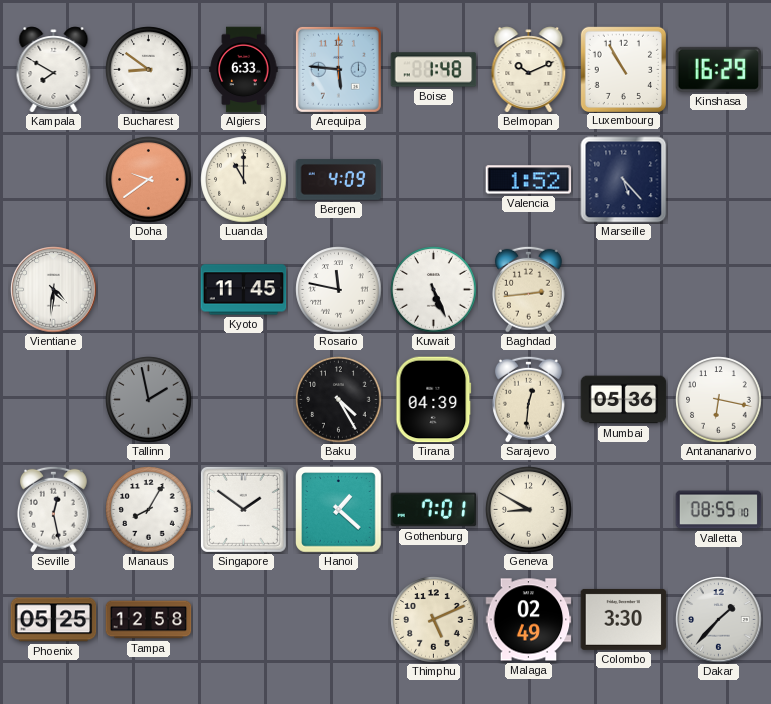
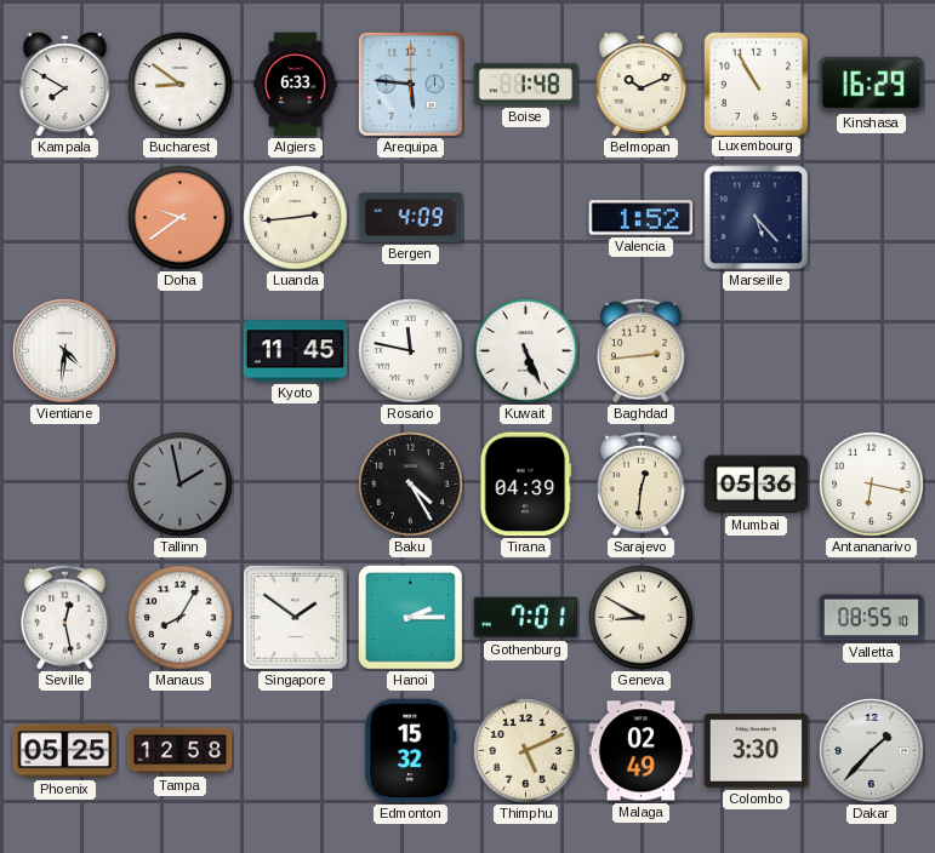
Luanda: 11:00 -> 2:44 (296, 218)
Hanoi: 1:22 -> 2:15 (411, 618)
Edmonton: none -> 15:32 (411, 751)
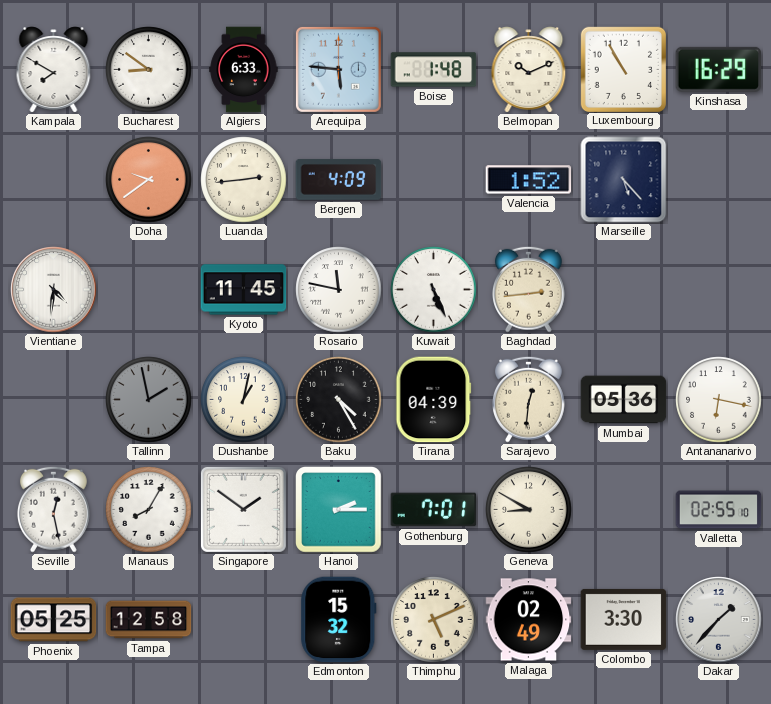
Dushanbe: none -> 1:02 (244, 400)
Valletta: 08:55 -> 02:55 (719, 510)
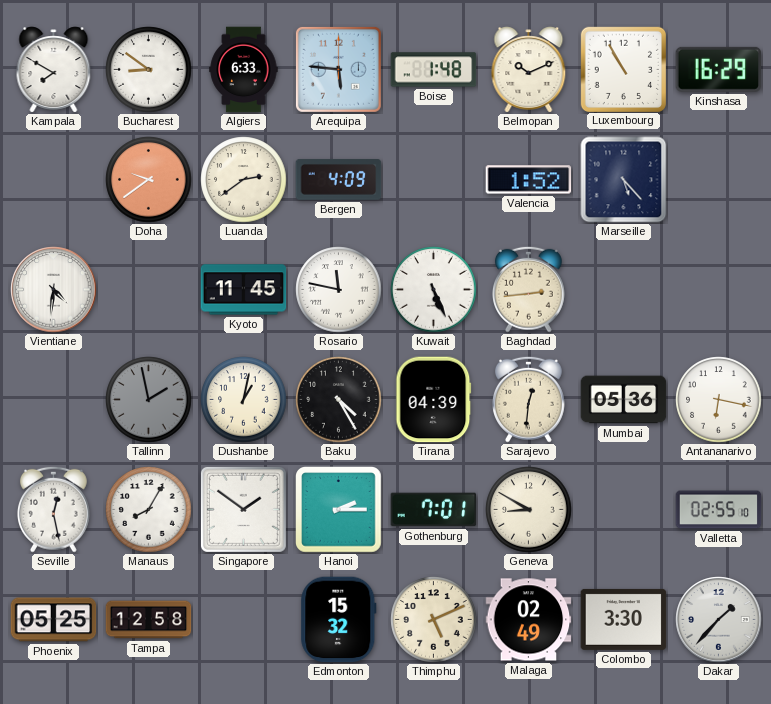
Luanda: 2:44 -> 2:39 (244, 180)
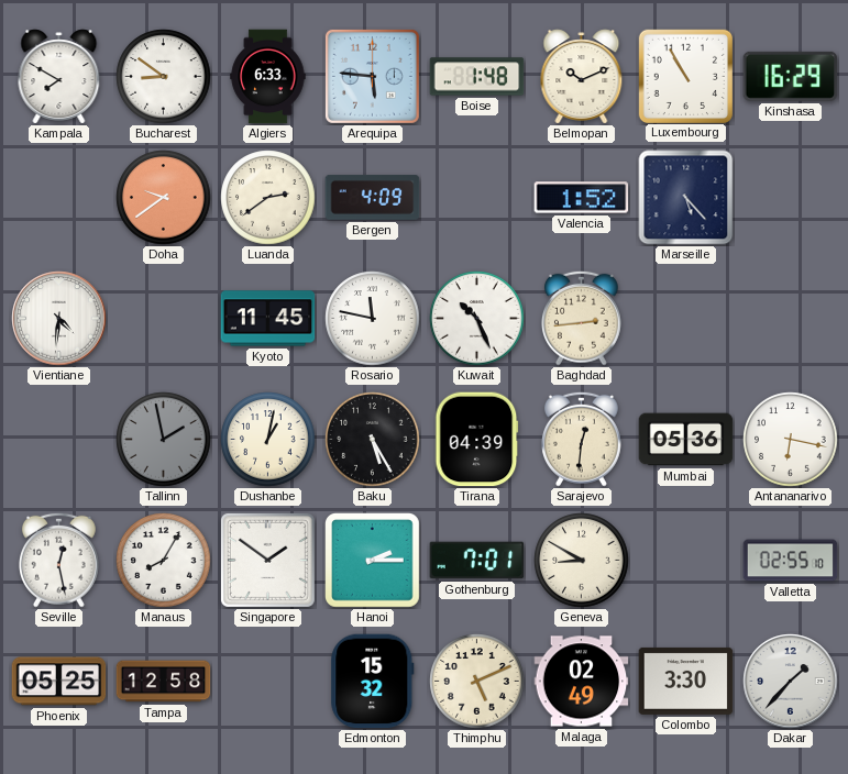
Kuwait: 5:26 -> 10:26 (477, 319)
Baku: 4:25 -> 5:25 (373, 440)
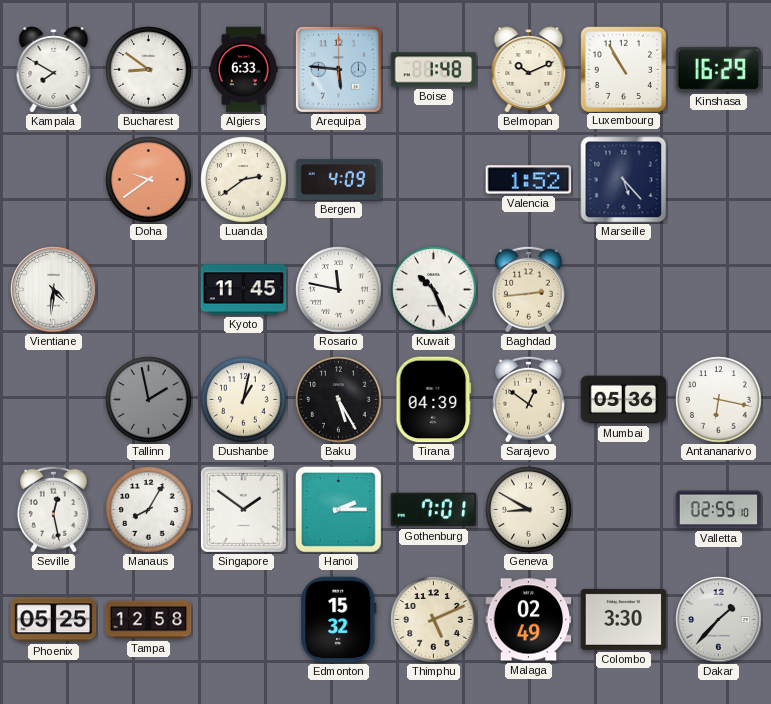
Sarajevo: 12:31 -> 12:51 (528, 399)
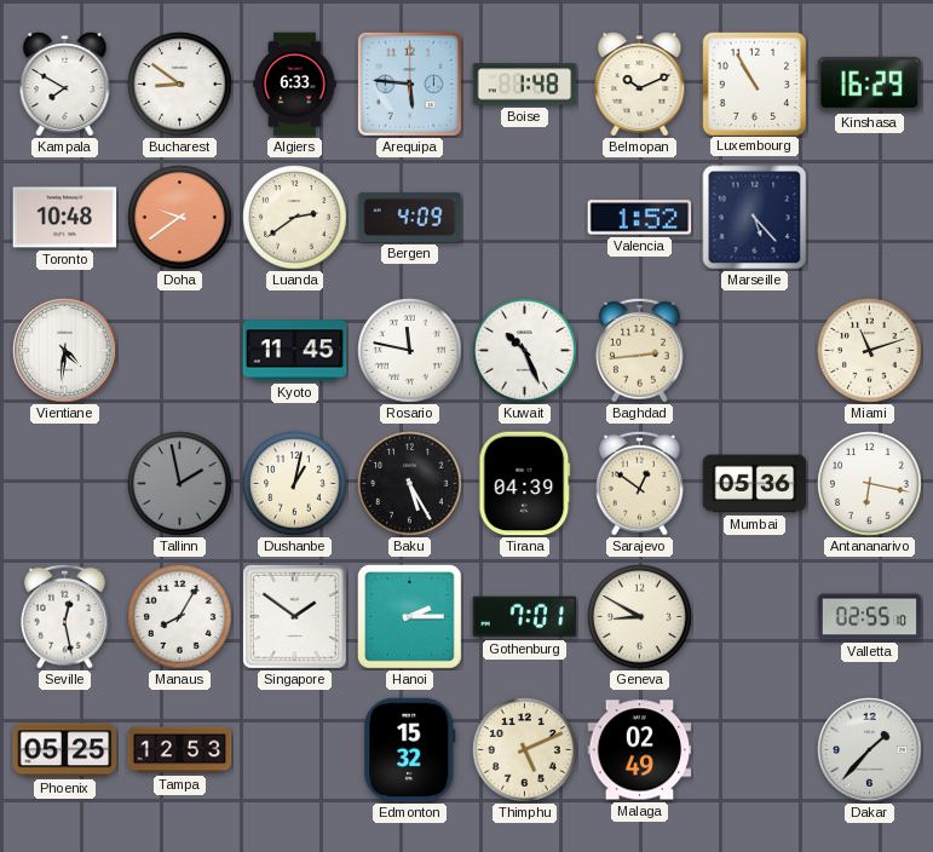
Toronto: none -> 10:48 (65, 218)
Miami: none -> 11:12 (870, 351)
Tampa: 12:58 -> 12:53 (180, 750)
Colombo: 3:30 -> none (624, 619)
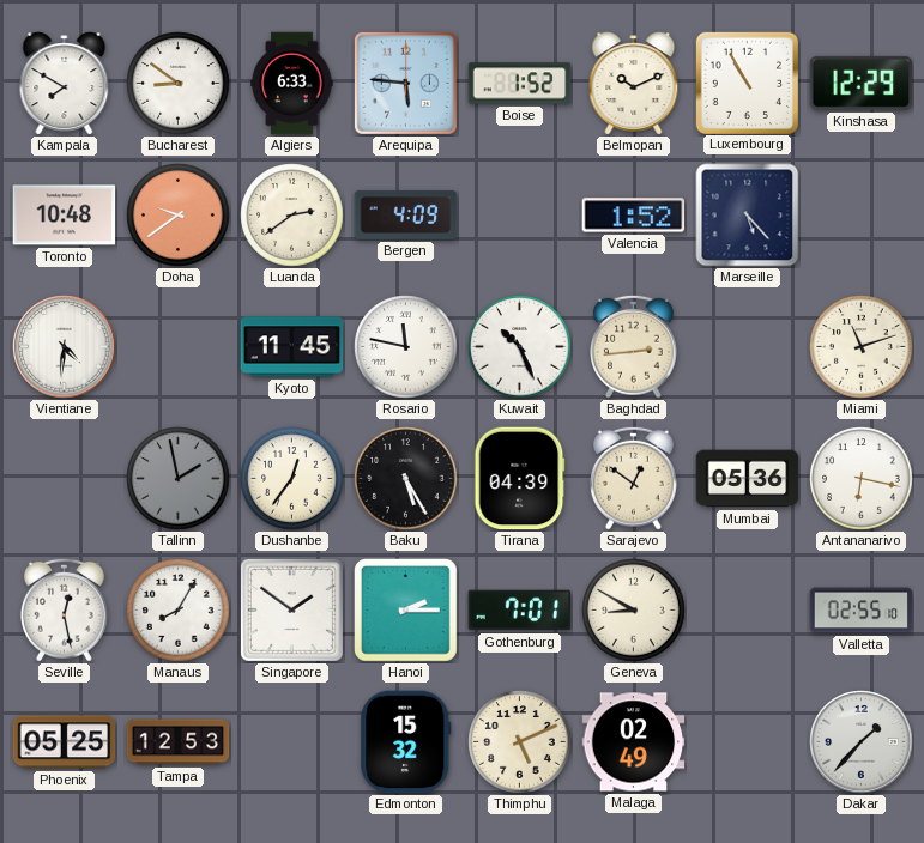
Boise: 1:48 -> 1:52 (520, 84)
Kinshasa: 16:29 -> 12:29 (862, 83)
Dushanbe: 1:02 -> 12:36 (292, 479)
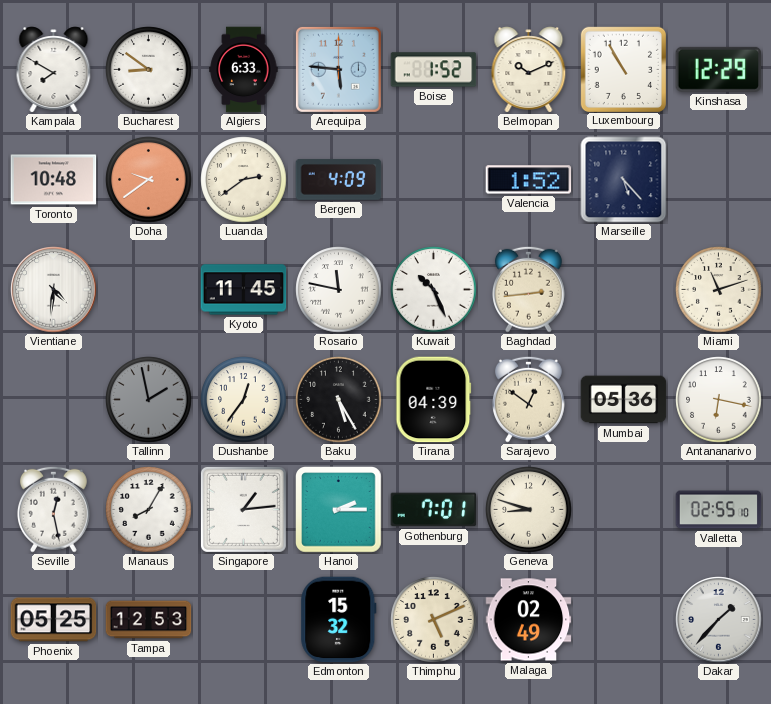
Singapore: 1:51 -> 1:14 (243, 509)
Geneva: 8:50 -> 8:48 (529, 510)
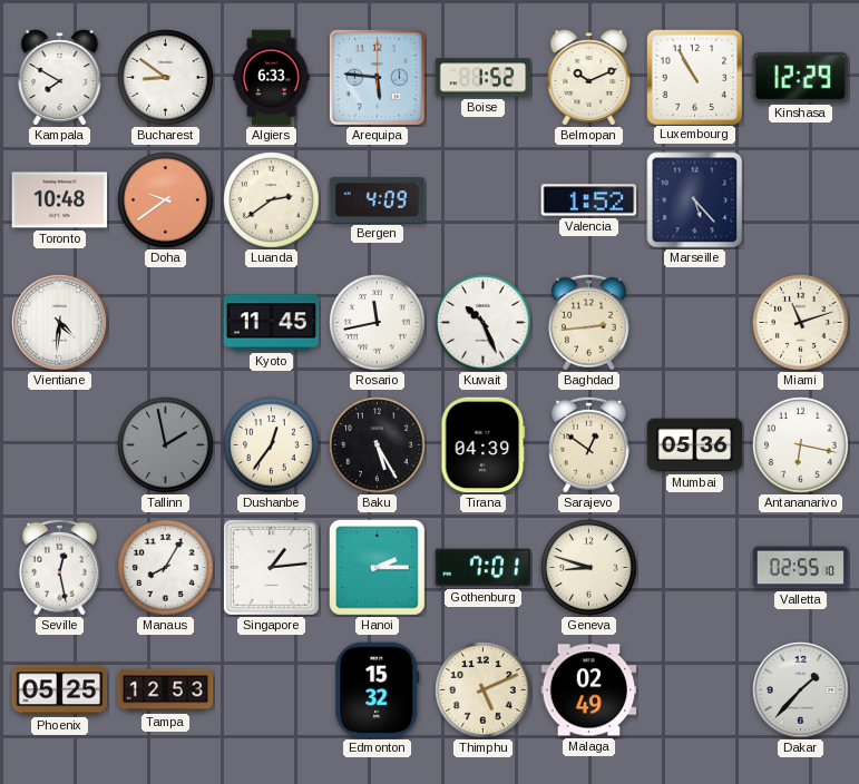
Rosario: 11:47 -> 11:43 (378, 323)
